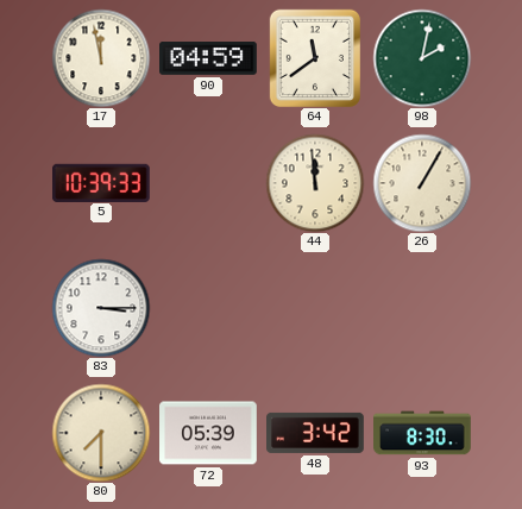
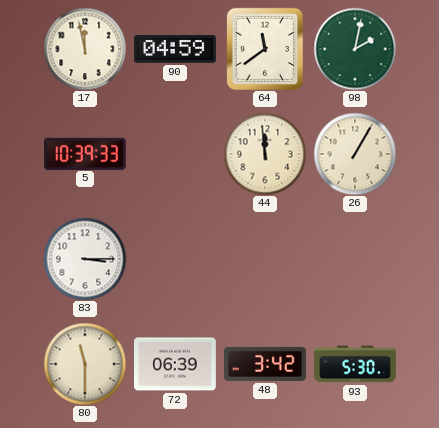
80: 7:30 -> 11:30 (85, 364)
72: 05:39 -> 06:39 (176, 364)
93: 8:30 -> 5:30 (356, 364)
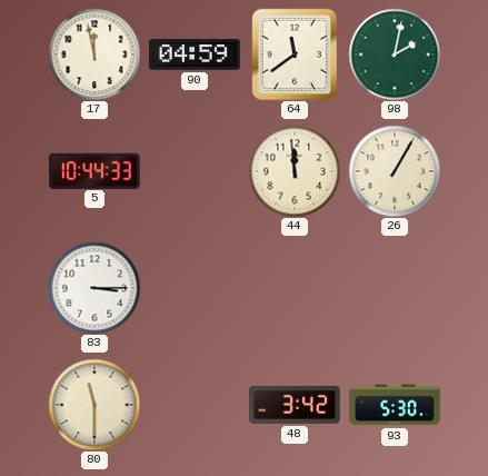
5: 10:39 -> 10:44 (96, 170)
72: 06:39 -> none (176, 364)
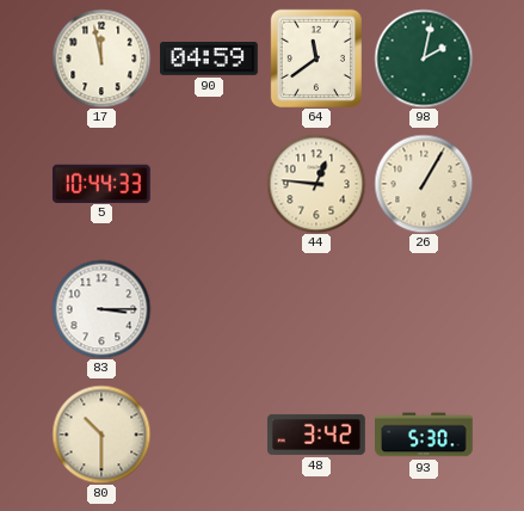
44: 11:59 -> 12:46 (316, 184)
80: 11:30 -> 10:30 (101, 435)
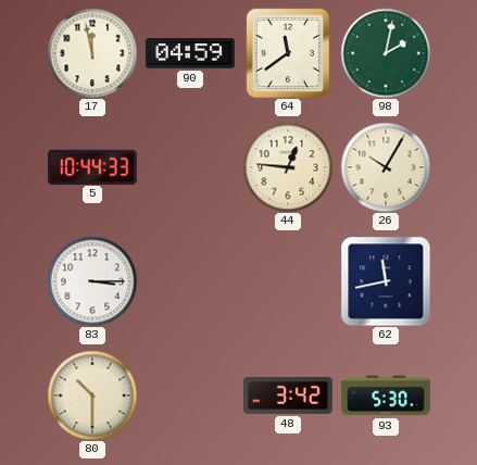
26: 1:05 -> 10:05 (386, 167)
62: none -> 11:43 (386, 281)
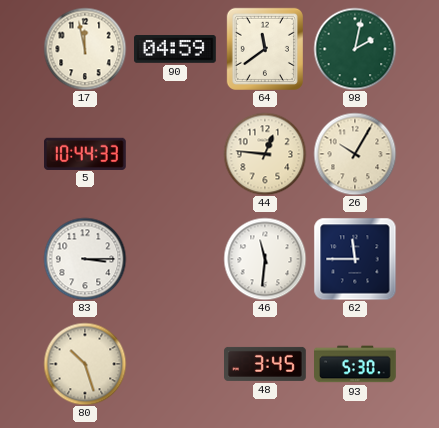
46: none -> 11:31 (265, 259)
62: 11:43 -> 11:45 (355, 259)
80: 10:30 -> 10:27 (85, 364)
48: 3:42 -> 3:45 (266, 364)
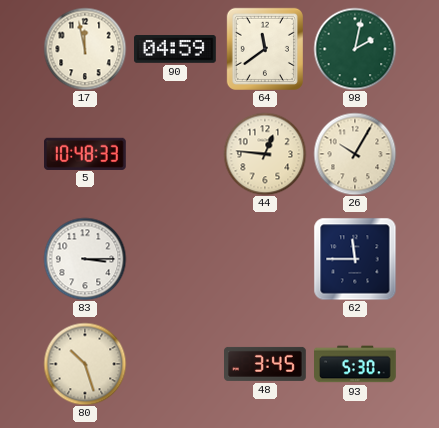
5: 10:44 -> 10:48 (86, 153)
46: 11:31 -> none (265, 259)
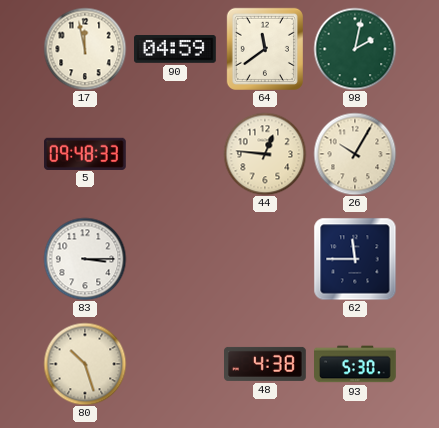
5: 10:48 -> 09:48 (86, 153)
48: 3:45 -> 4:38 (266, 364)
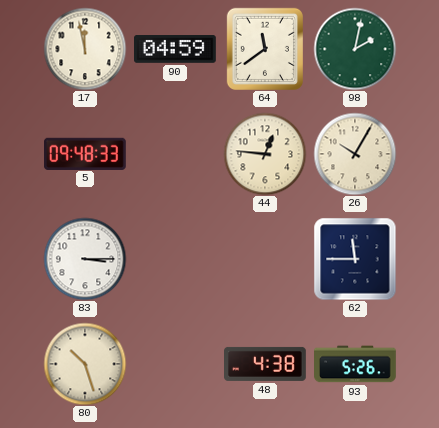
93: 5:30 -> 5:26 (356, 364)
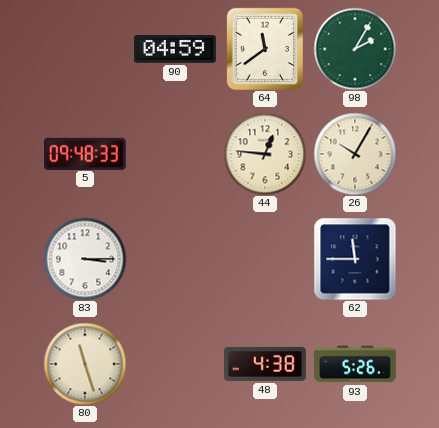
17: 11:58 -> none (85, 49)
98: 2:02 -> 2:05 (355, 49)
80: 10:27 -> 11:27 (85, 364)
